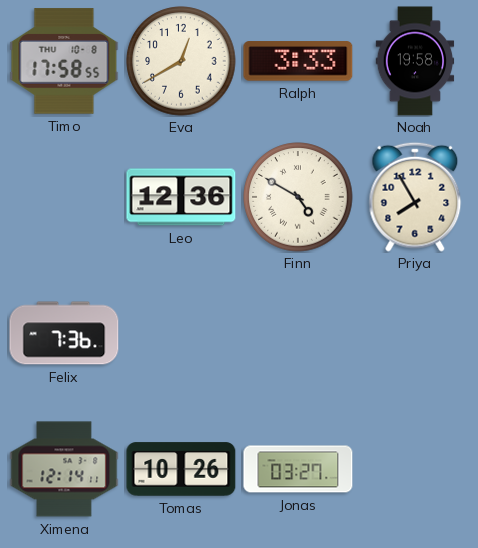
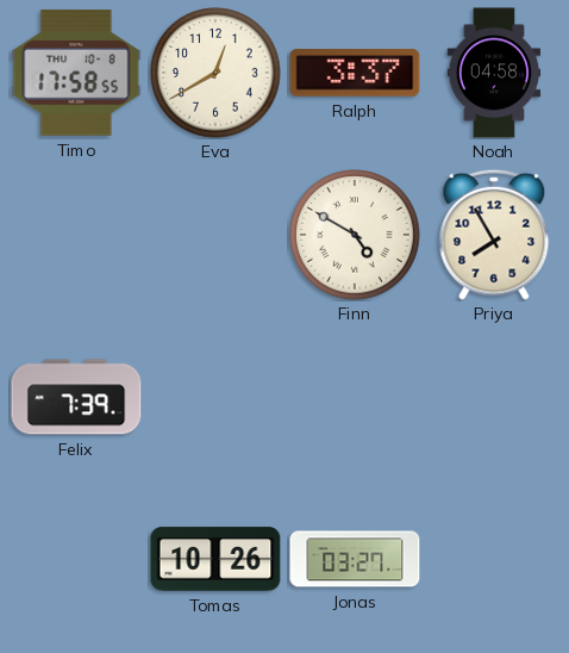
Ralph: 3:33 -> 3:37 (355, 73)
Noah: 19:58 -> 04:58 (494, 73)
Leo: 12:36 -> none (181, 197)
Felix: 7:36 -> 7:39 (76, 397)
Ximena: 12:14 -> none (64, 469)
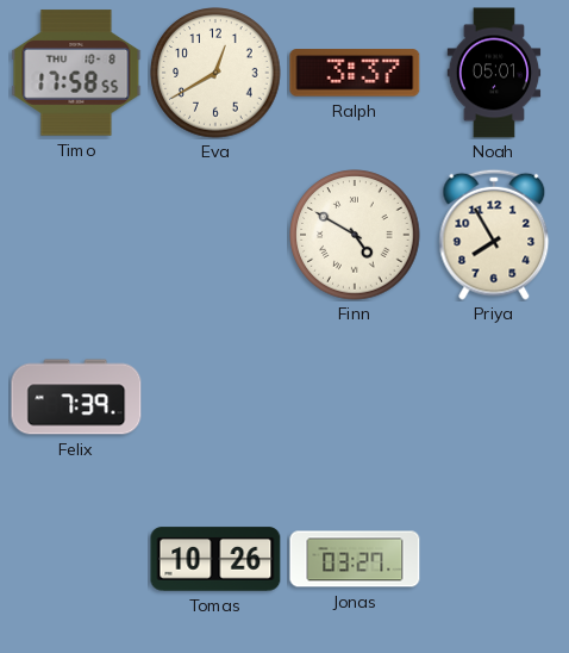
Noah: 04:58 -> 05:01 (494, 73)
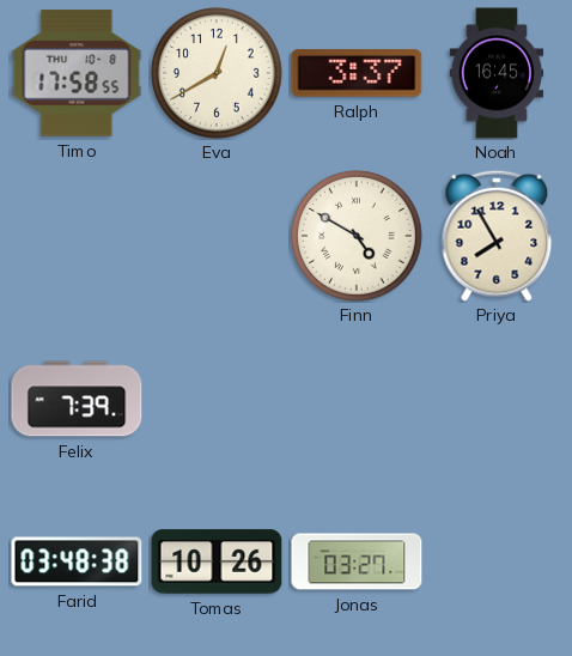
Noah: 05:01 -> 16:45 (497, 73)
Farid: none -> 03:48 (77, 561)
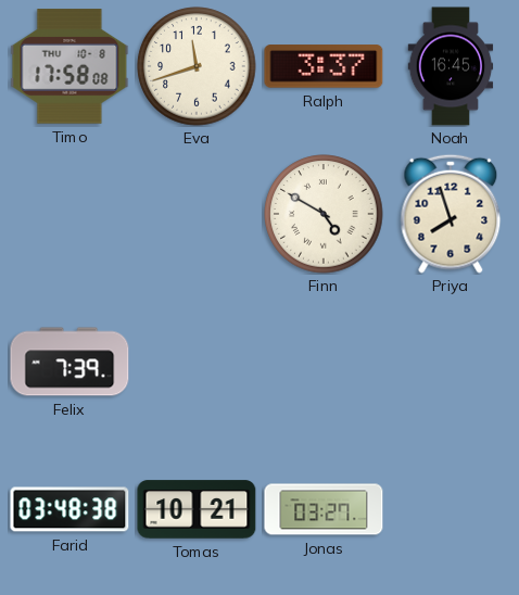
Timo: 17:58:55 -> 17:58:08 (69, 66)
Eva: 12:40 -> 11:42 (197, 66)
Priya: 7:55 -> 7:57 (451, 214)
Tomas: 10:26 -> 10:21 (197, 509)
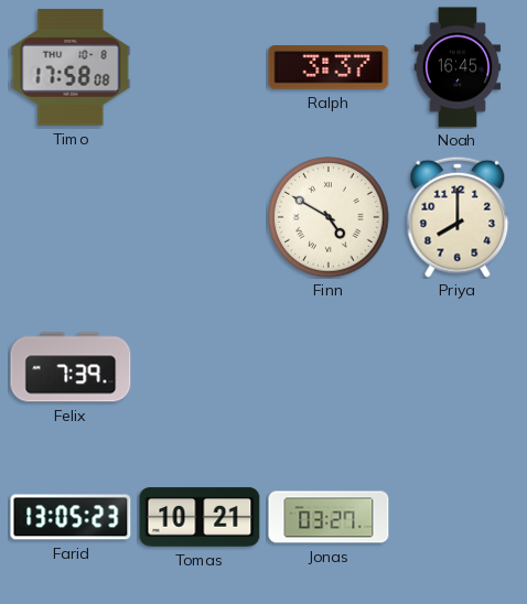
Eva: 11:42 -> none (197, 66)
Priya: 7:57 -> 8:00 (458, 217)
Farid: 03:48 -> 13:05 (71, 517)
